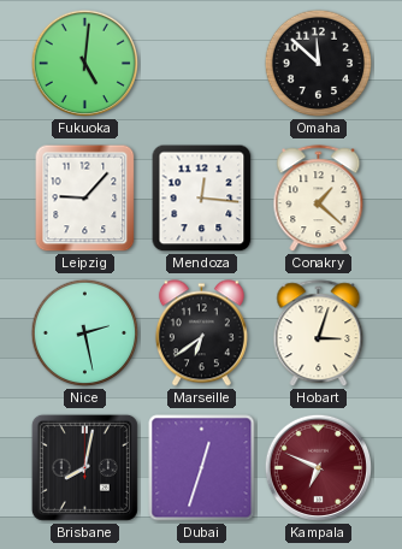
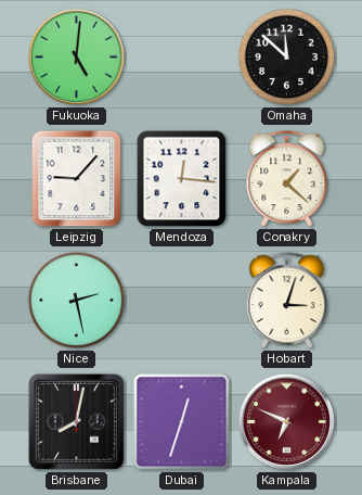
Marseille: 6:39 -> none (201, 333)
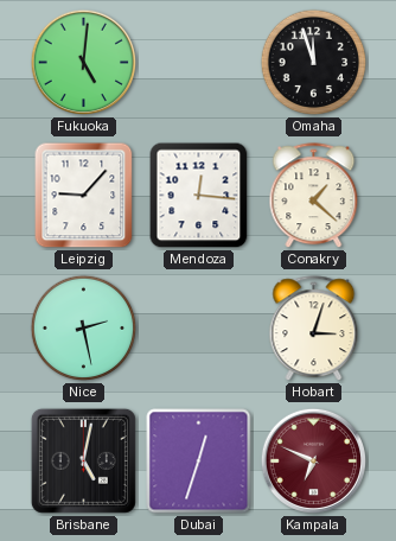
Omaha: 11:52 -> 11:57 (314, 63)
Brisbane: 8:02 -> 5:02 (83, 460)
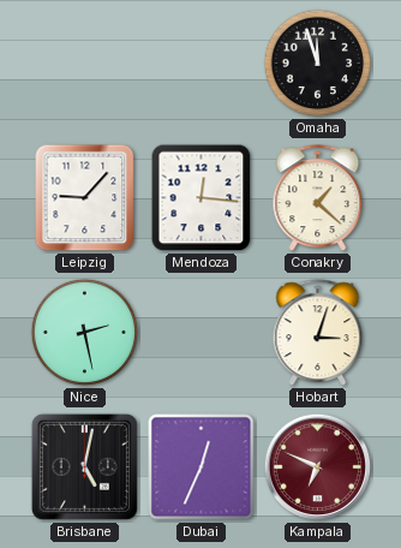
Fukuoka: 5:01 -> none (84, 63)
Dubai: 12:33 -> 12:34 (202, 467)
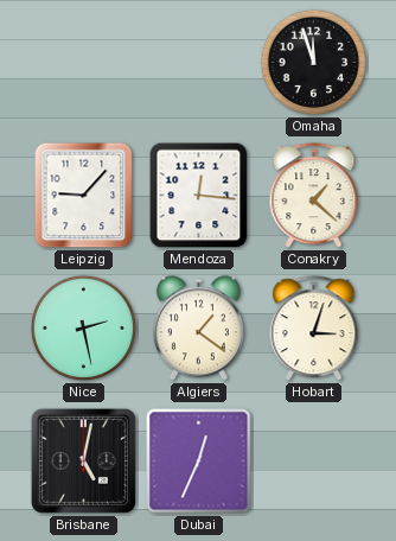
Algiers: none -> 1:21 (198, 329)
Kampala: 6:49 -> none (318, 467)
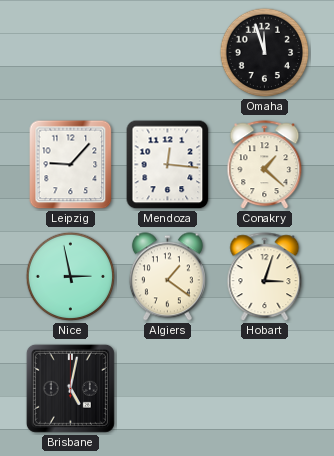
Nice: 2:28 -> 2:58 (71, 277)
Dubai: 12:34 -> none (199, 462)
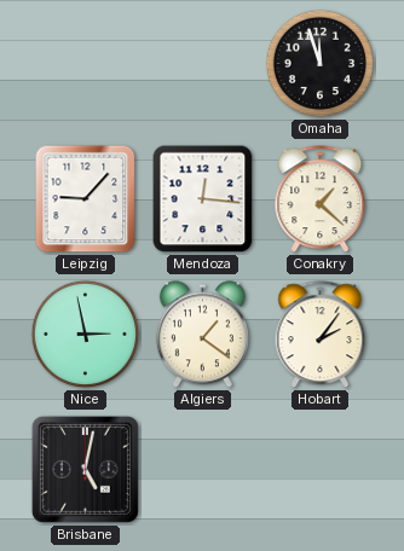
Hobart: 3:03 -> 2:06 (321, 335)
